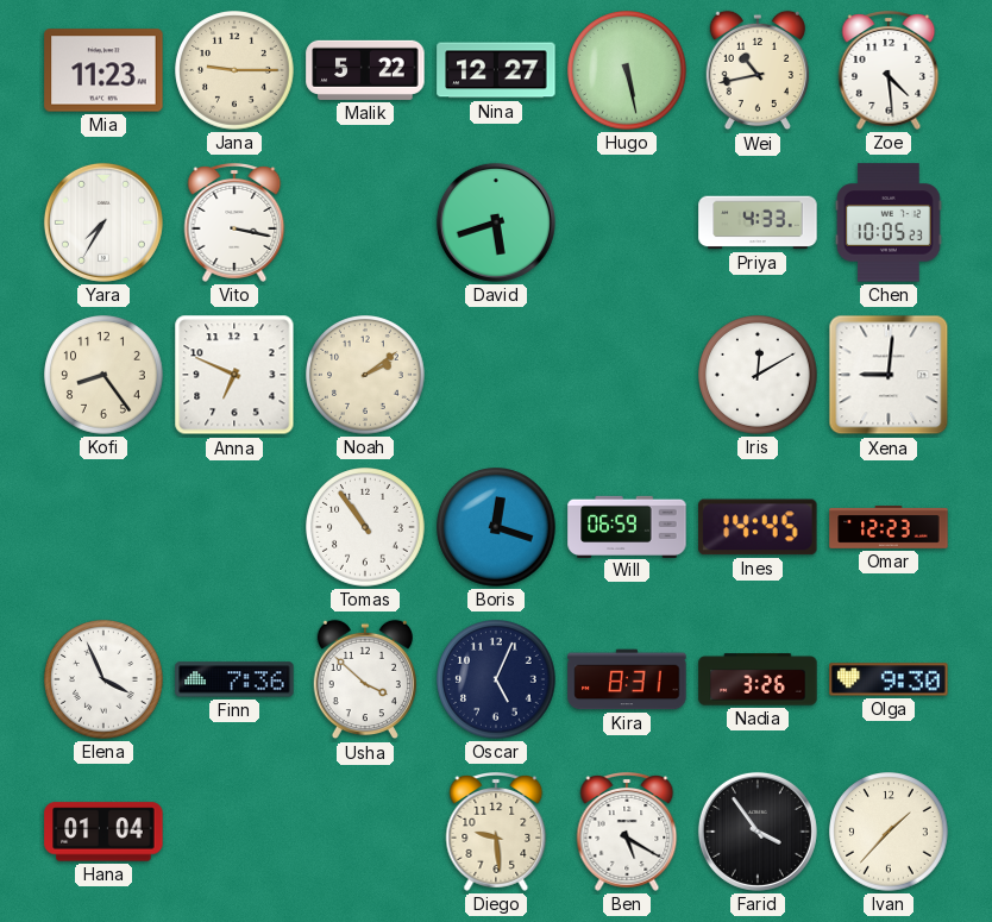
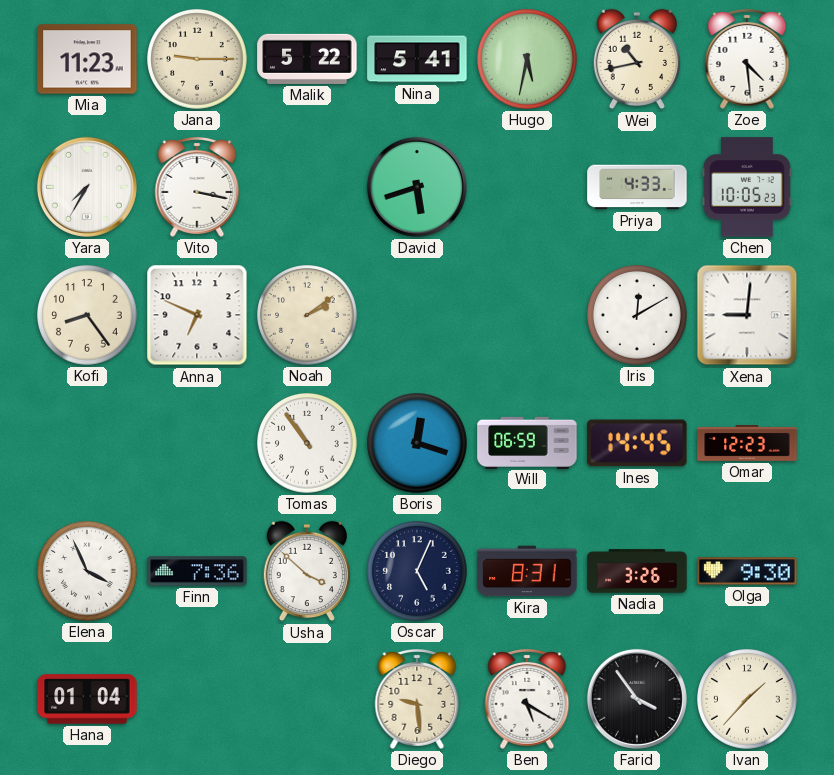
Nina: 12:27 -> 5:41 (417, 59)
Hugo: 5:28 -> 5:32 (527, 59)
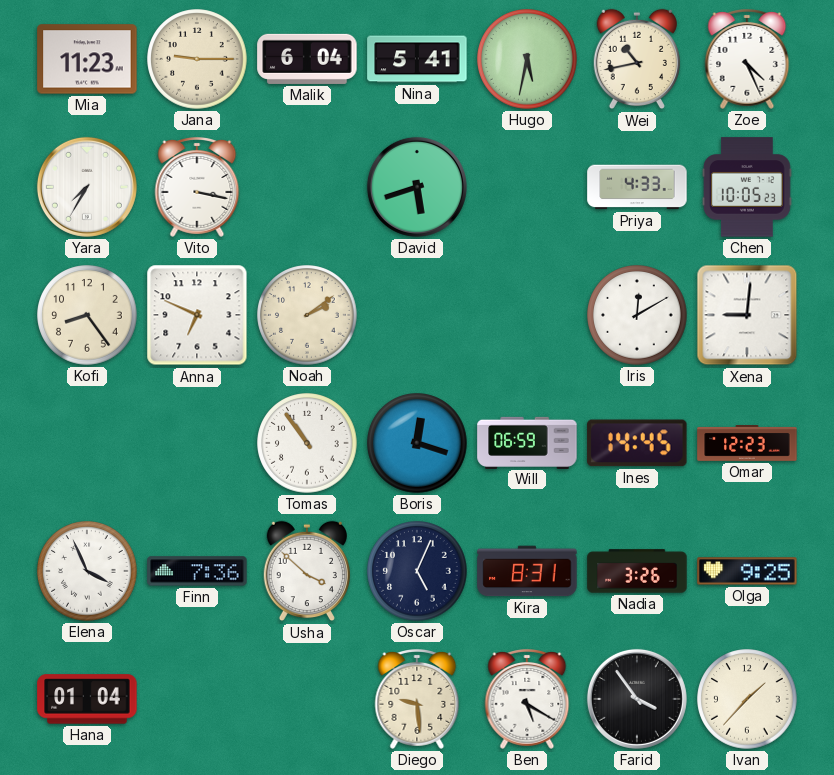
Malik: 5:22 -> 6:04 (307, 59)
Zoe: 4:29 -> 4:26 (747, 60)
Olga: 9:30 -> 9:25 (747, 571)
